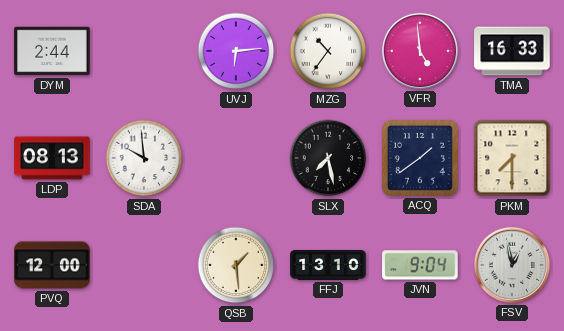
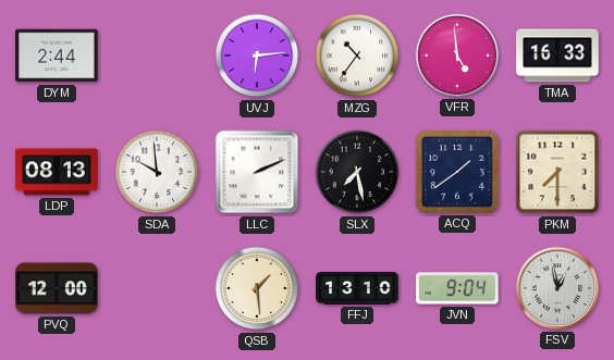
LLC: none -> 2:11 (257, 172)
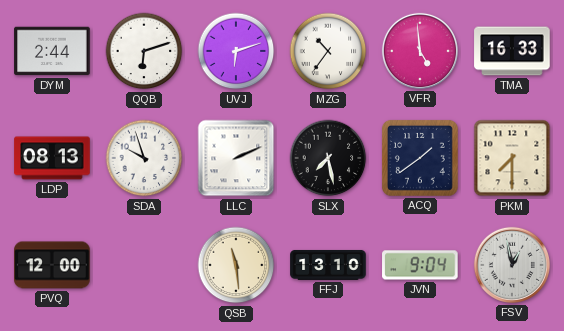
QQB: none -> 6:12 (144, 51)
UVJ: 6:14 -> 6:12 (236, 51)
SDA: 9:59 -> 9:57 (144, 158)
QSB: 1:29 -> 11:29 (236, 265)
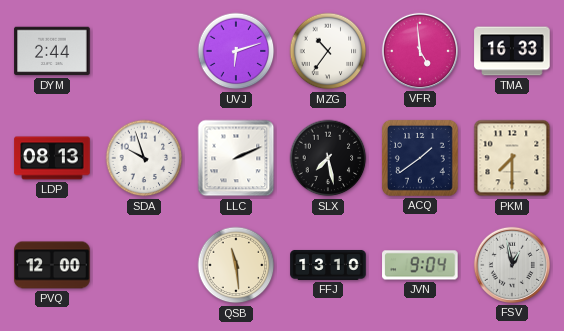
QQB: 6:12 -> none (144, 51)
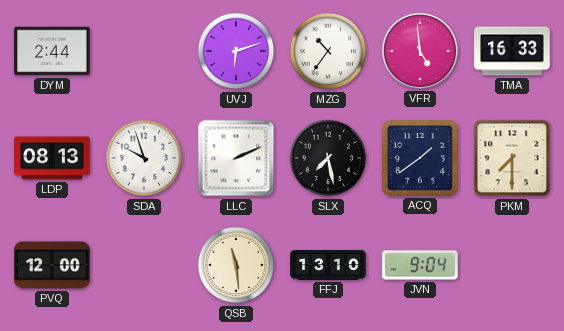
FSV: 12:58 -> none (512, 265)
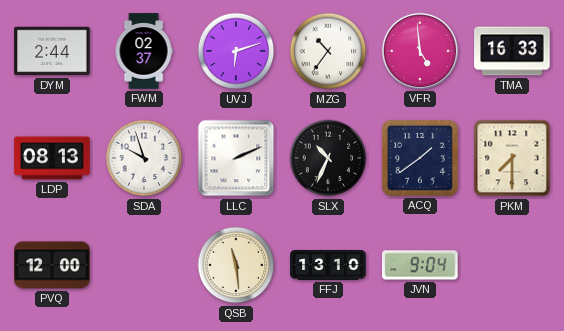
FWM: none -> 02:37 (144, 51)
SLX: 7:28 -> 10:34 (328, 158)
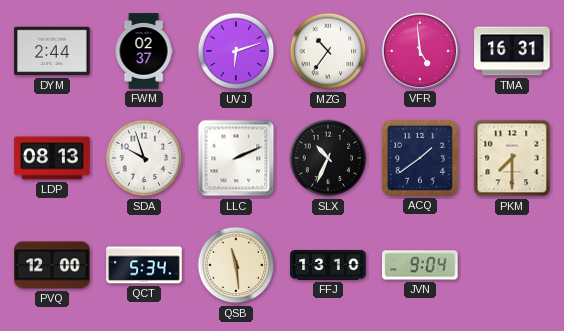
TMA: 16:33 -> 16:31 (512, 51)
QCT: none -> 5:34 (144, 265)
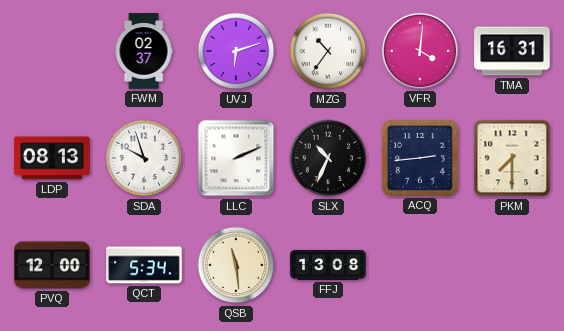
DYM: 2:44 -> none (52, 51)
VFR: 4:59 -> 4:01 (420, 51)
ACQ: 1:39 -> 2:44 (420, 158)
FFJ: 13:10 -> 13:08 (328, 265)
JVN: 9:04 -> none (420, 265)
